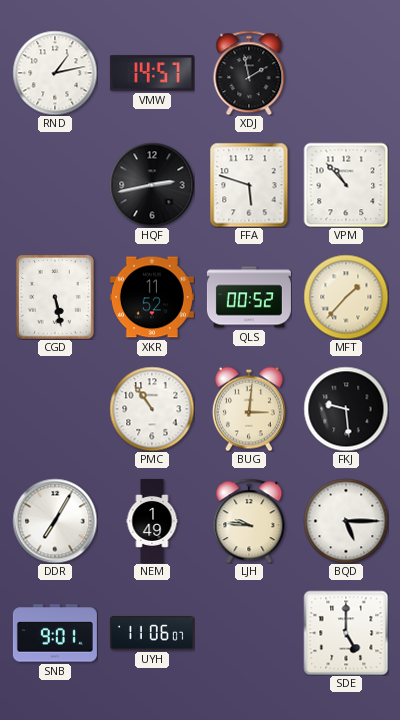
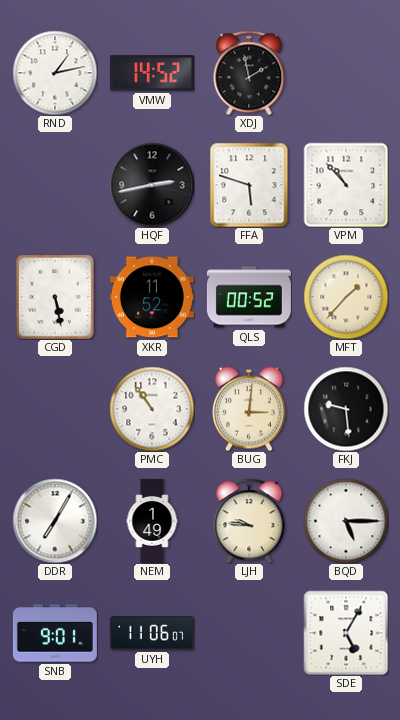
VMW: 14:57 -> 14:52 (152, 73)
SDE: 5:00 -> 5:05 (346, 633)
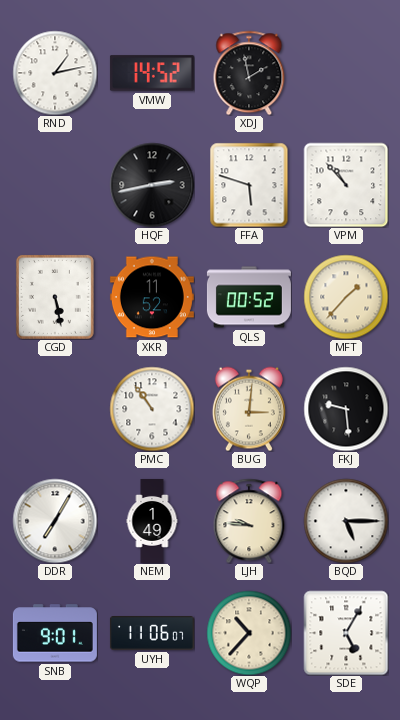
WQP: none -> 10:37 (249, 633)
